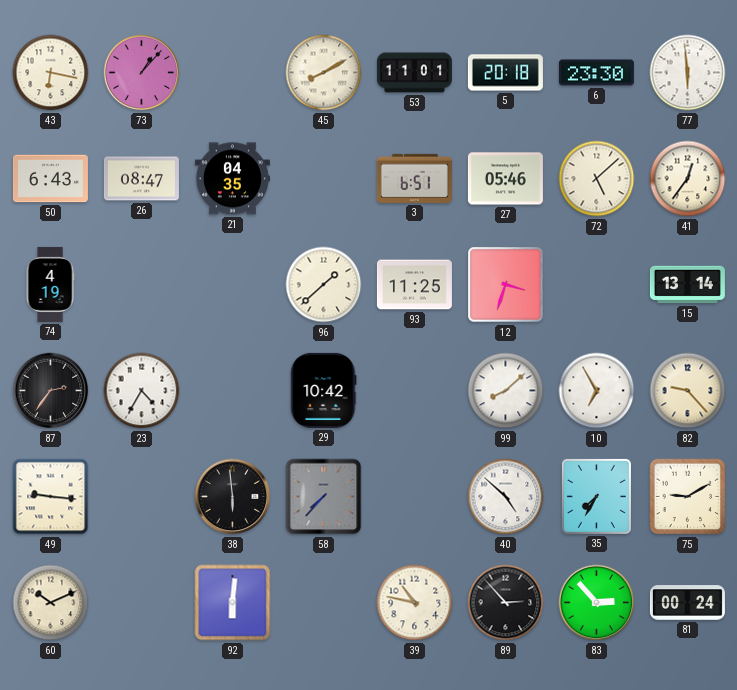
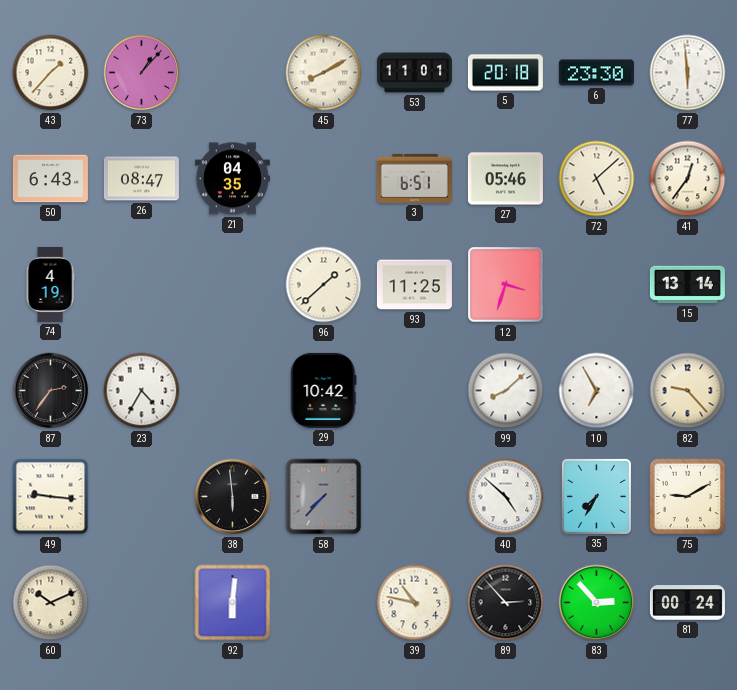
43: 6:17 -> 1:37 (51, 73)
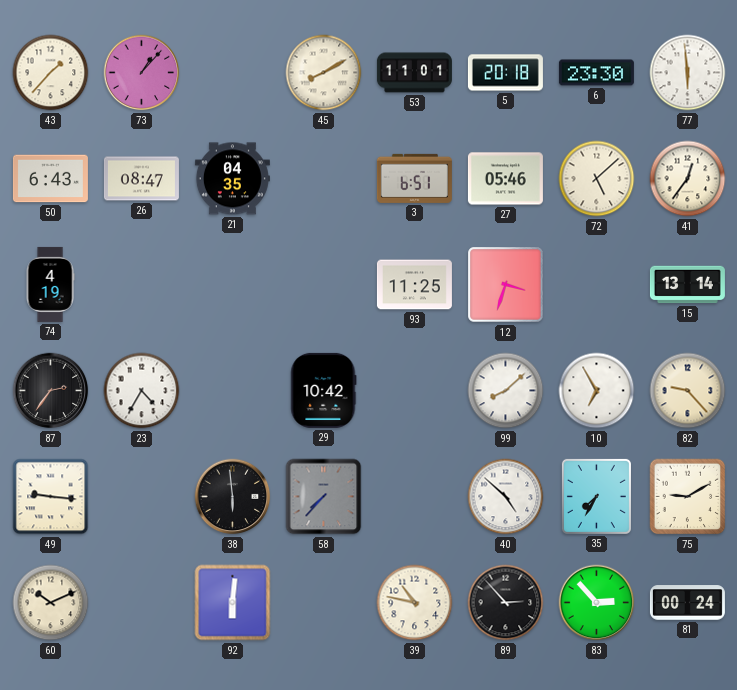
96: 1:38 -> none (324, 285)
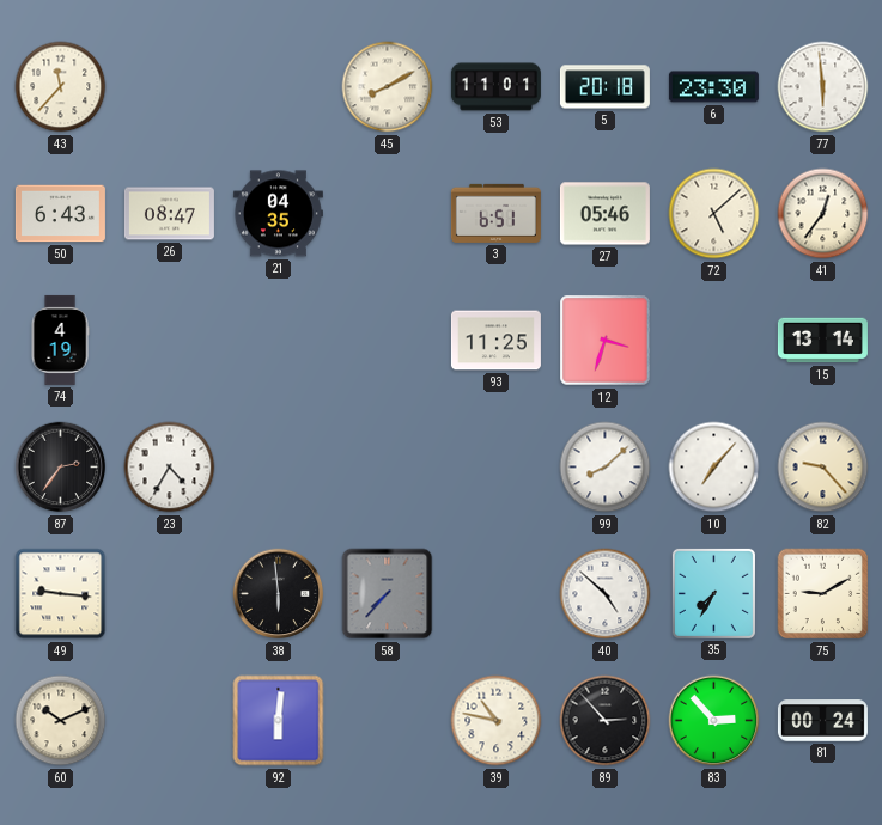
43: 1:37 -> 11:37 (61, 87)
73: 1:07 -> none (142, 73)
29: 10:42 -> none (324, 390)
10: 6:55 -> 7:07 (714, 467)
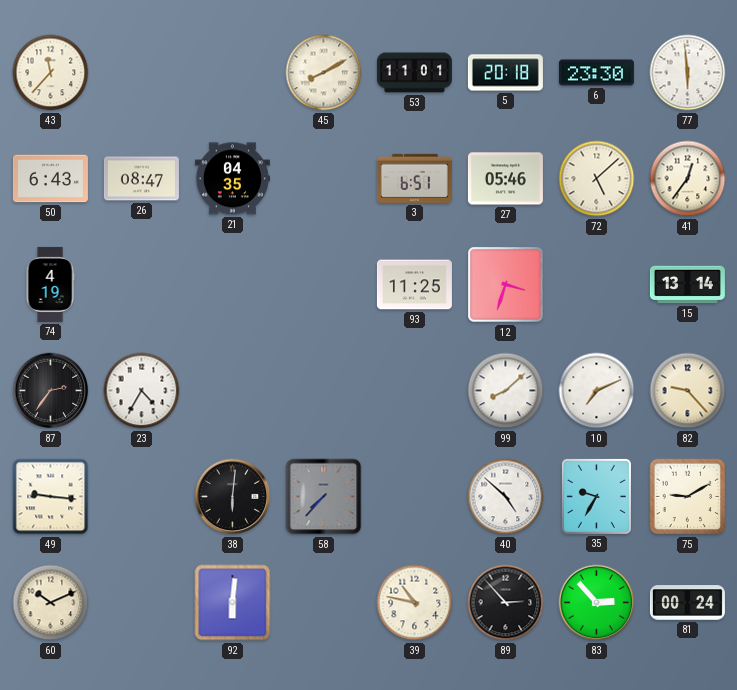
10: 7:07 -> 7:11 (597, 391)
38: 5:59 -> 6:01 (233, 497)
35: 7:35 -> 9:35 (596, 496)
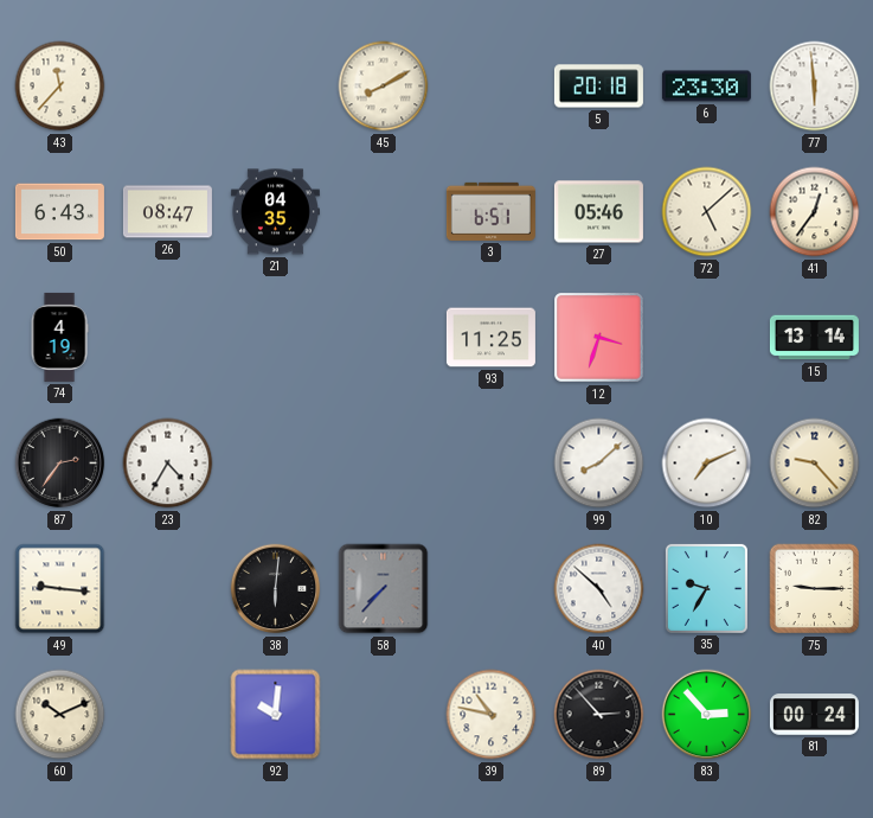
53: 11:01 -> none (414, 73)
75: 9:10 -> 9:15 (815, 589)
92: 6:01 -> 10:01 (276, 715)
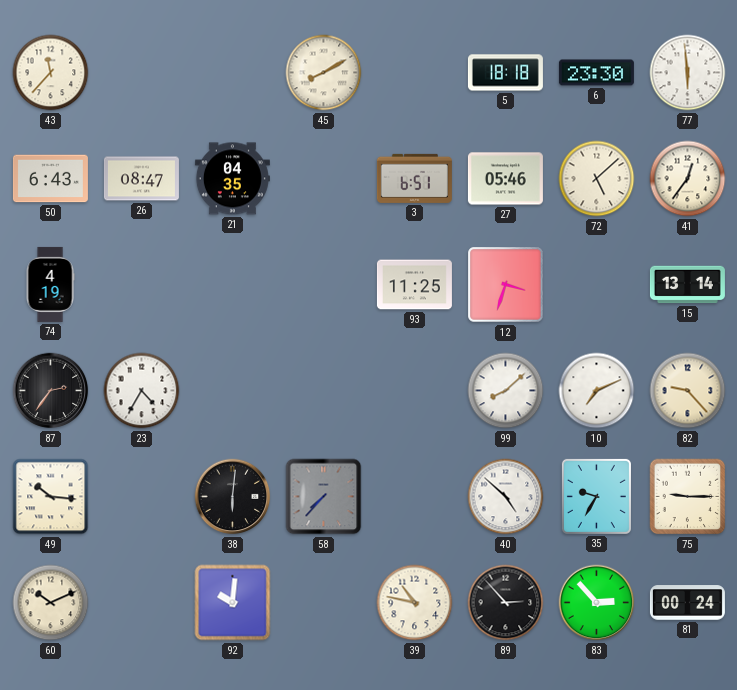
5: 20:18 -> 18:18 (505, 73)
49: 9:16 -> 10:16 (51, 497)
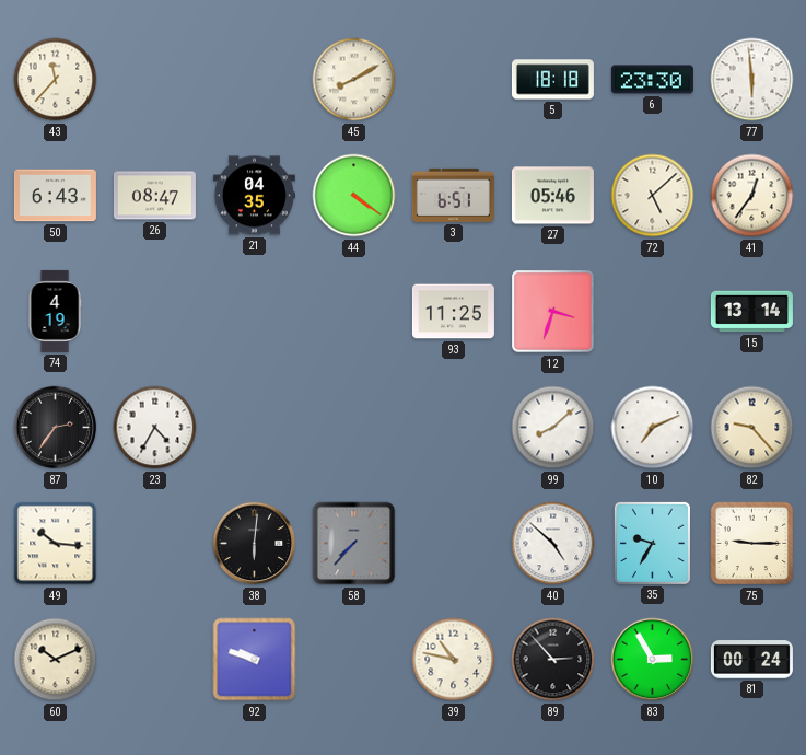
44: none -> 4:21 (354, 196)
92: 10:01 -> 9:48 (255, 660)
83: 2:53 -> 2:55 (653, 660)
